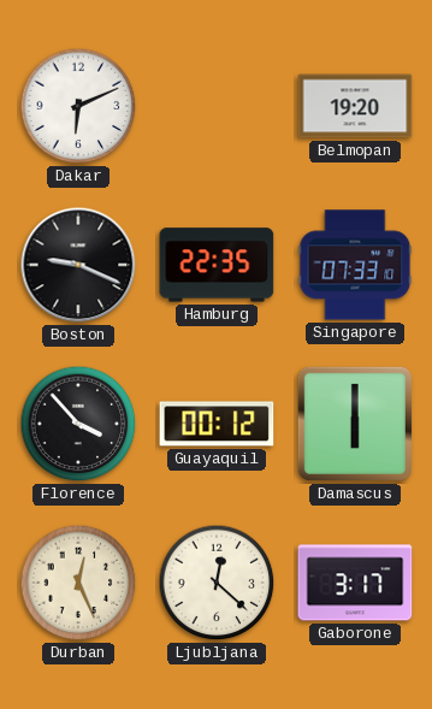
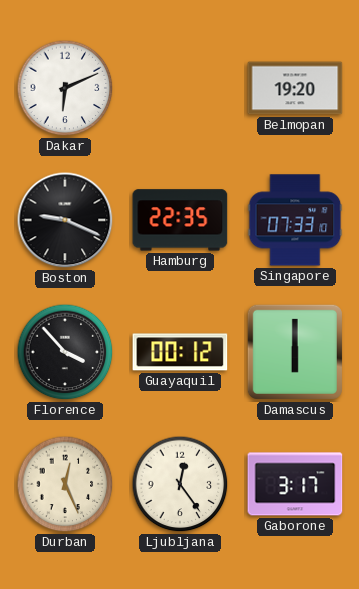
Ljubljana: 12:22 -> 12:24 (180, 484)
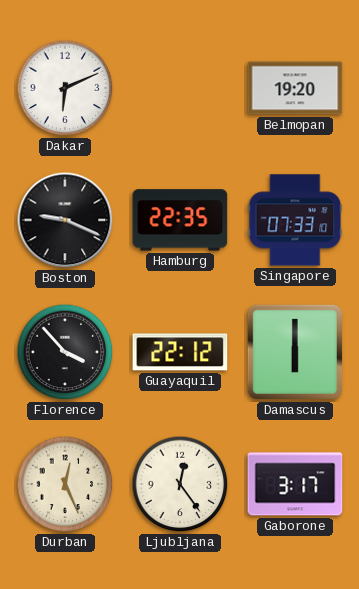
Guayaquil: 00:12 -> 22:12 (180, 352)
